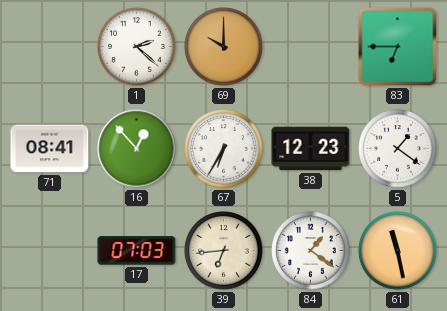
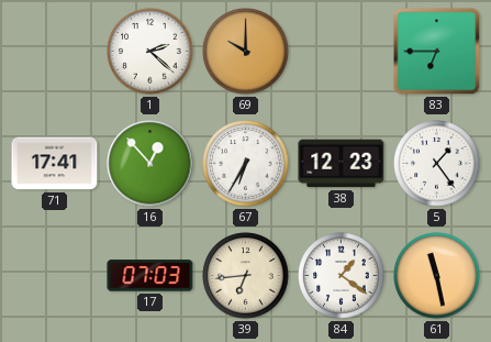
71: 08:41 -> 17:41 (55, 164)
5: 1:21 -> 1:24 (437, 164)
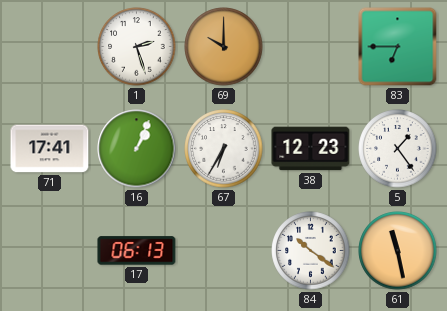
1: 2:22 -> 2:27 (137, 47)
16: 12:53 -> 1:04 (137, 149)
17: 07:03 -> 06:13 (137, 251)
39: 6:44 -> none (246, 276)
84: 1:21 -> 10:21 (311, 251)
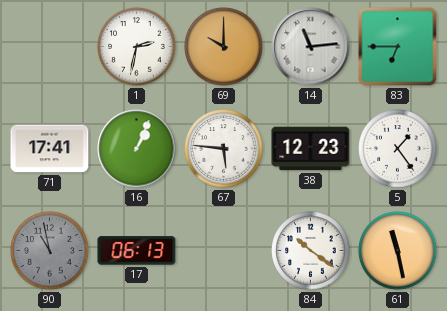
1: 2:27 -> 2:32 (137, 47)
14: none -> 11:14 (311, 47)
67: 6:35 -> 5:46 (224, 149)
90: none -> 10:58 (50, 251)
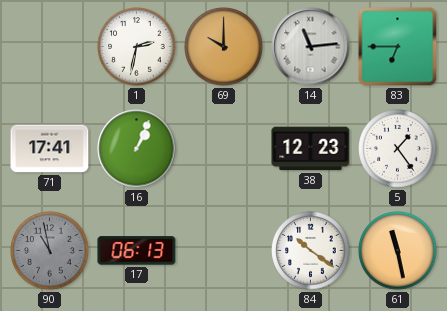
67: 5:46 -> none (224, 149)
